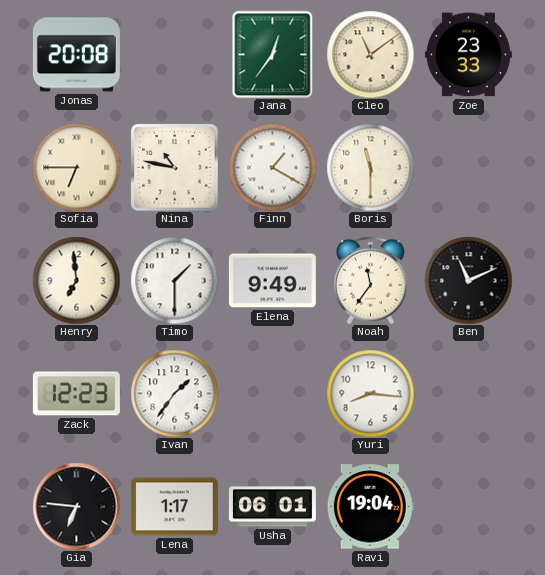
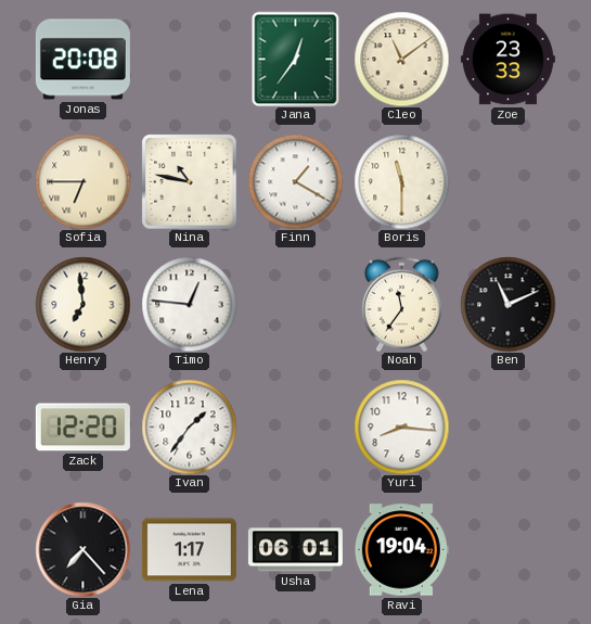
Timo: 1:30 -> 12:46 (189, 304)
Elena: 9:49 -> none (272, 281)
Zack: 12:23 -> 12:20 (82, 428)
Gia: 6:46 -> 7:23 (82, 549)
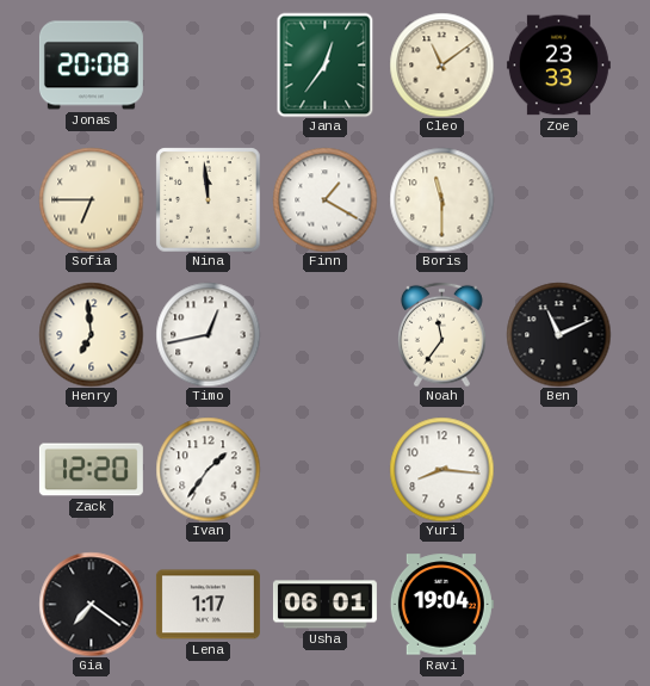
Nina: 10:47 -> 11:59 (208, 199)
Timo: 12:46 -> 12:43 (208, 334)
Gia: 7:23 -> 7:21 (91, 604)
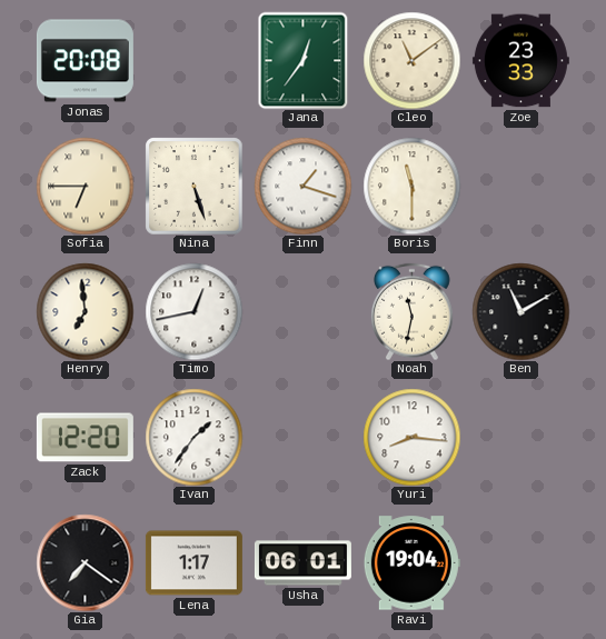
Nina: 11:59 -> 5:27 (193, 186)
Finn: 1:20 -> 1:18 (302, 186)
Noah: 11:36 -> 11:32 (413, 311)
Ben: 11:11 -> 11:10 (520, 311)
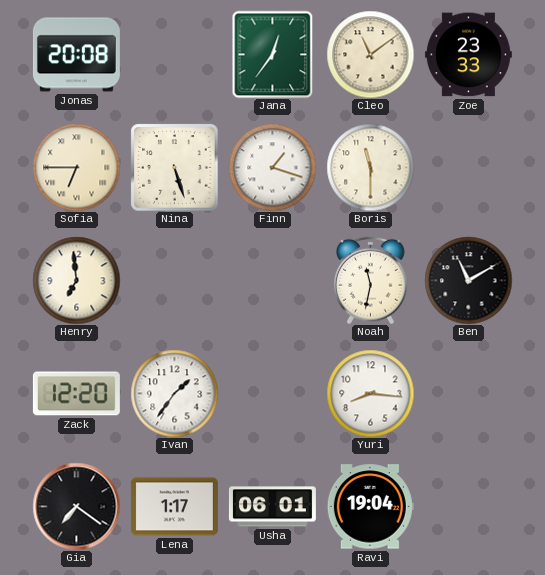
Timo: 12:43 -> none (193, 311)
